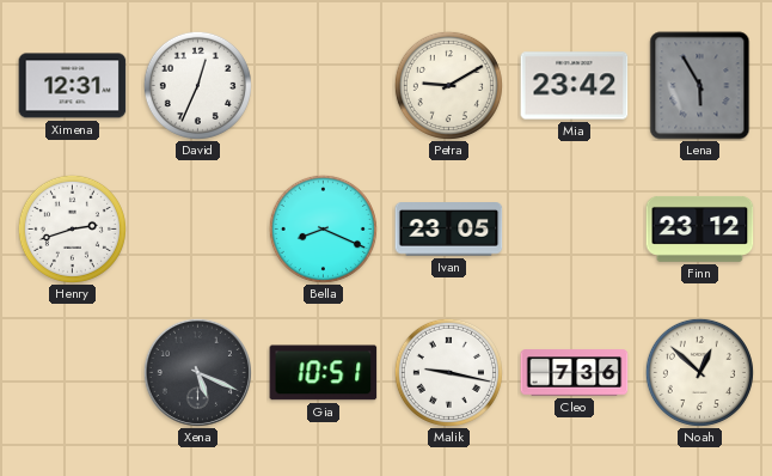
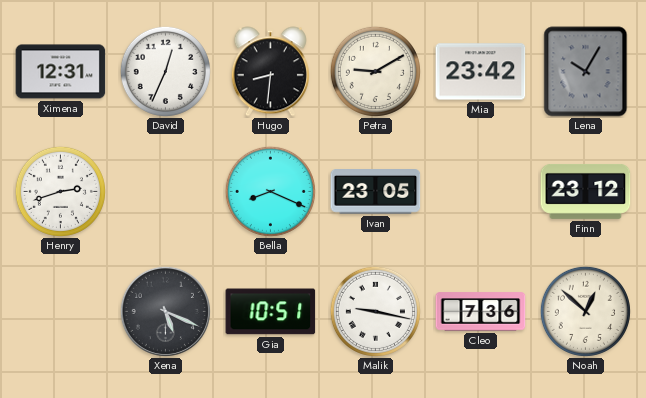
Hugo: none -> 8:31 (270, 72)
Lena: 5:55 -> 10:05 (586, 72)
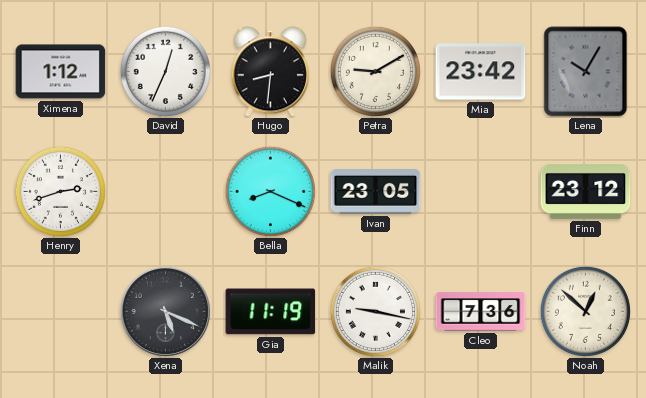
Ximena: 12:31 -> 1:12 (61, 72)
Gia: 10:51 -> 11:19 (271, 312)
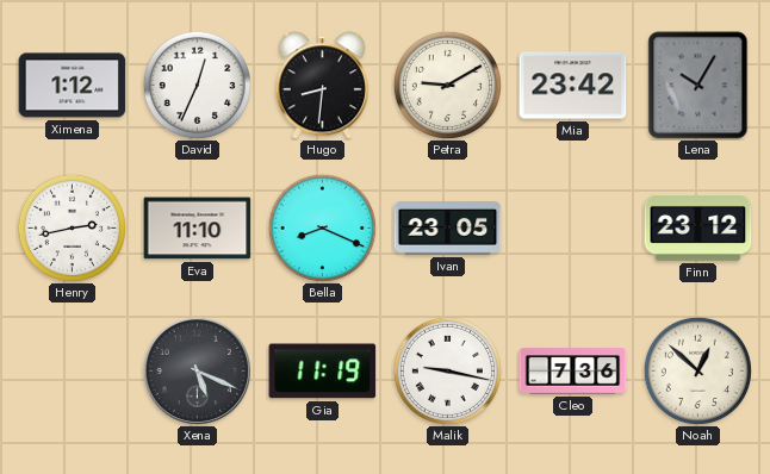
Henry: 2:42 -> 2:43 (72, 227)
Eva: none -> 11:10 (198, 229)
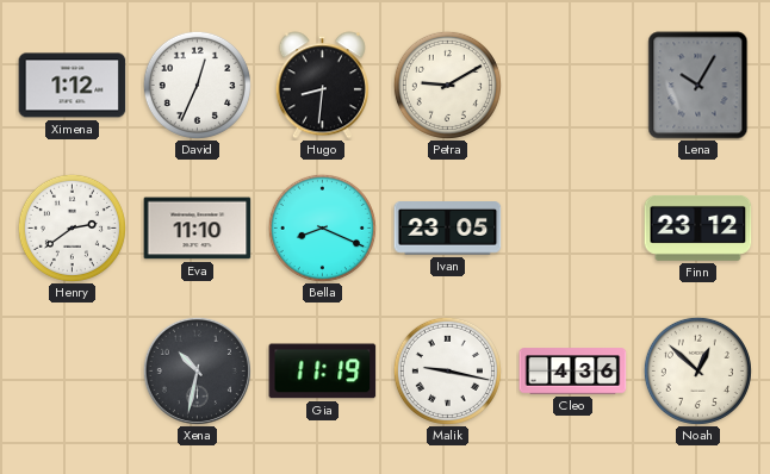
Mia: 23:42 -> none (573, 86)
Henry: 2:43 -> 2:39 (72, 227)
Xena: 5:19 -> 10:32 (197, 370)
Cleo: 7:36 -> 4:36 (573, 372)
